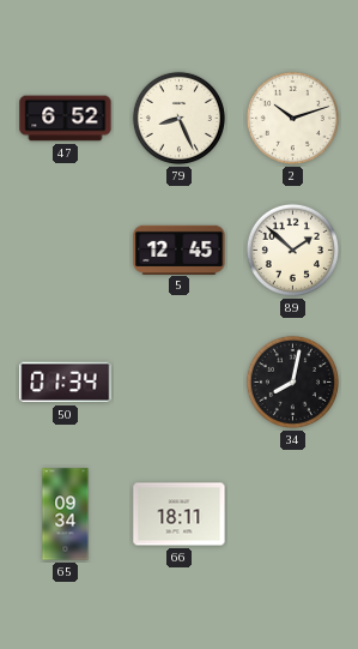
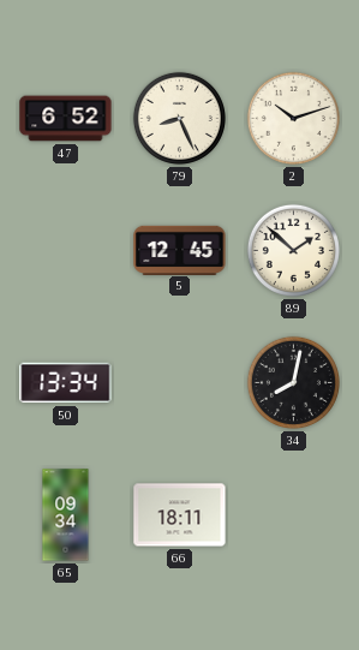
50: 01:34 -> 13:34 (66, 383)
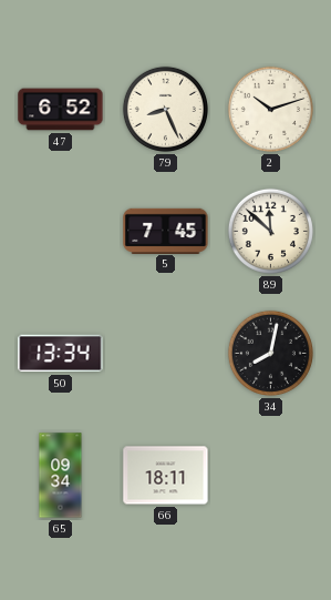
5: 12:45 -> 7:45 (166, 231)
89: 1:52 -> 11:52 (270, 231)
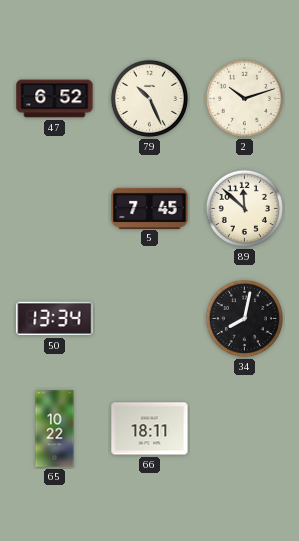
79: 8:26 -> 10:26 (149, 98)
65: 09:34 -> 10:22 (55, 429)
